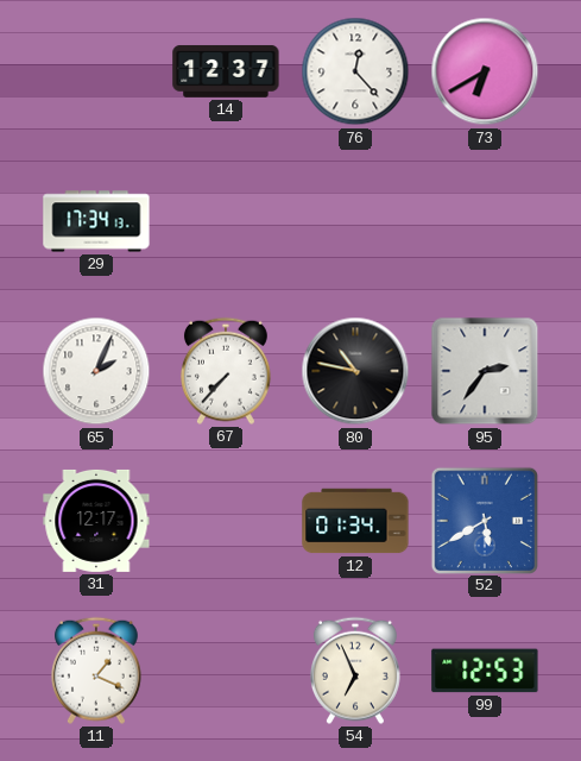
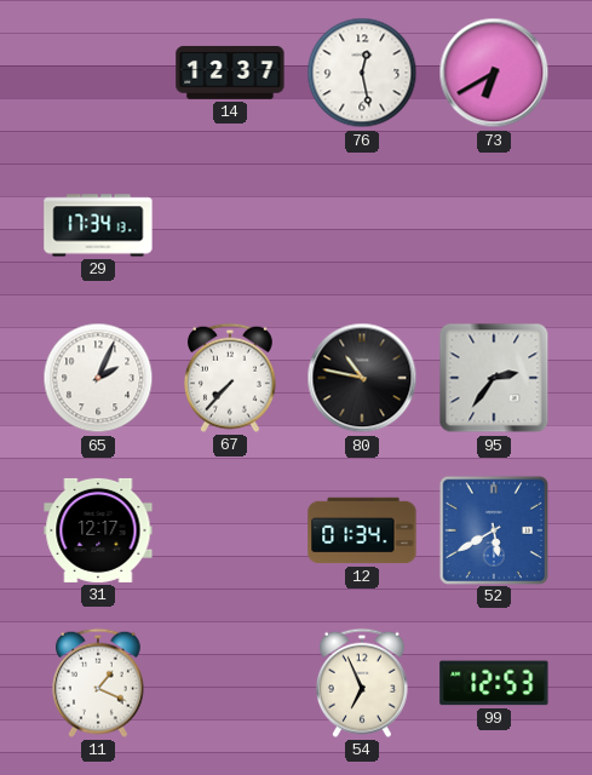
76: 12:23 -> 12:28 (362, 73)
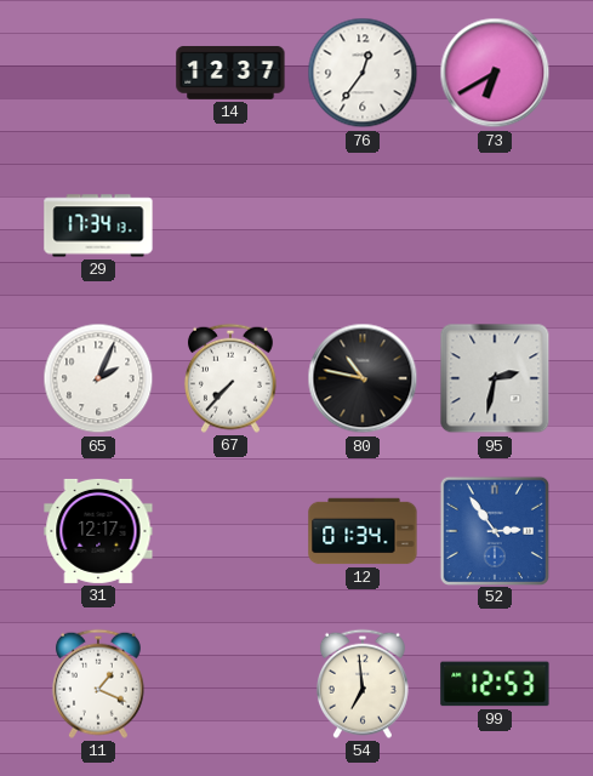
76: 12:28 -> 12:36 (363, 73)
95: 2:36 -> 2:32 (495, 378)
52: 5:40 -> 2:54 (494, 530)
54: 6:56 -> 6:59 (363, 684)
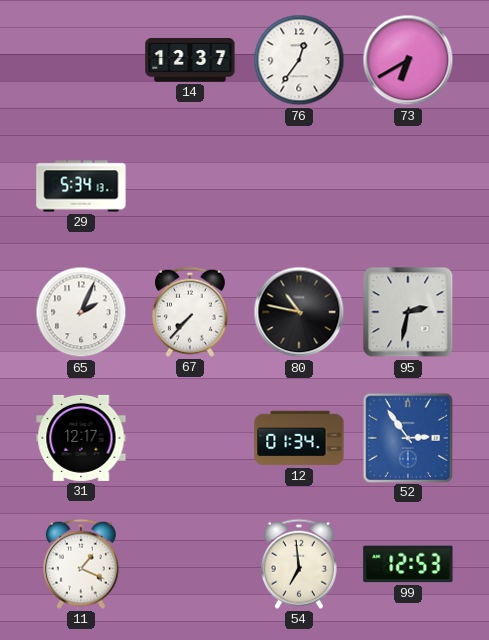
29: 17:34 -> 5:34 (81, 186)
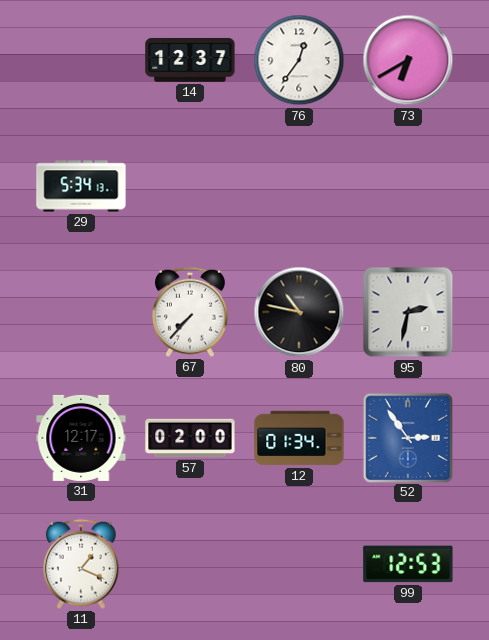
65: 2:04 -> none (81, 312)
57: none -> 02:00 (190, 438)
54: 6:59 -> none (299, 564)
